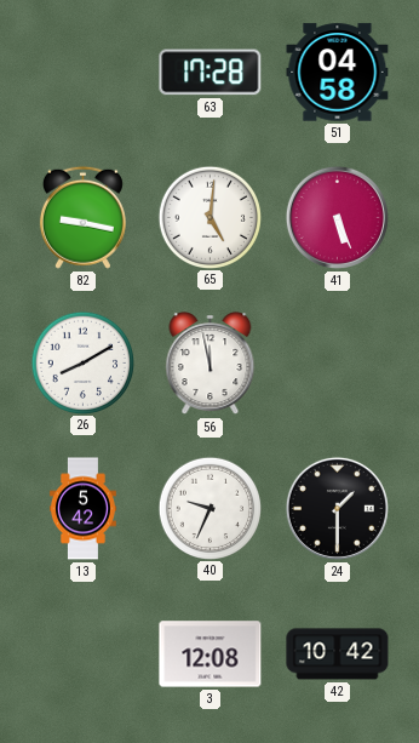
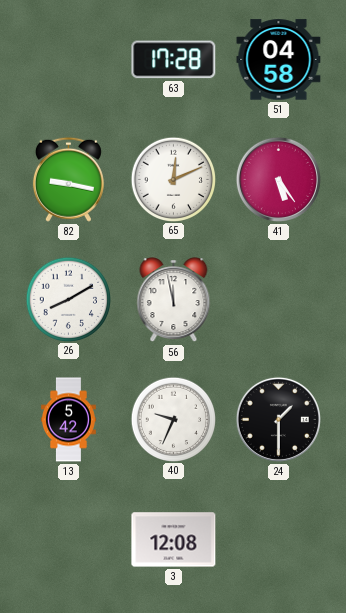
65: 5:01 -> 12:11 (173, 179)
41: 5:26 -> 5:24 (278, 179)
42: 10:42 -> none (338, 655)
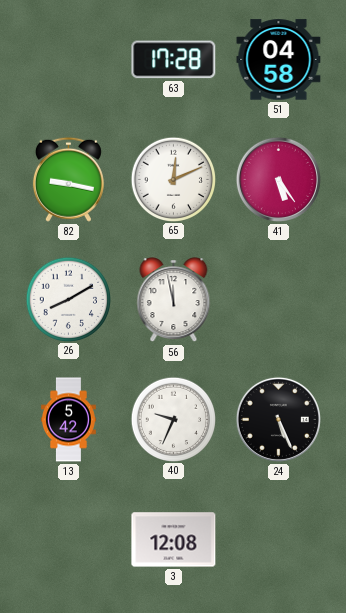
24: 1:30 -> 5:26 (278, 419)
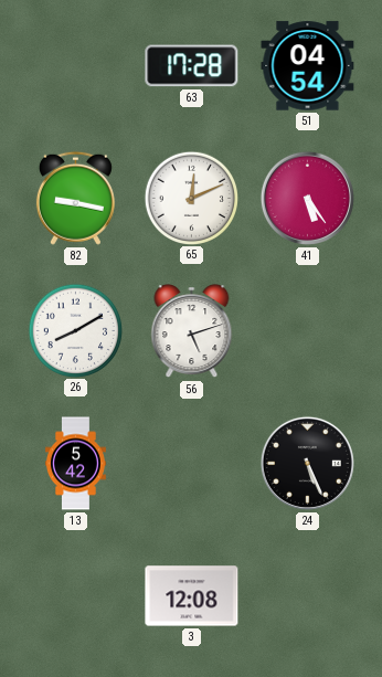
51: 04:58 -> 04:54 (308, 66)
56: 11:58 -> 5:12 (192, 331)
40: 9:34 -> none (173, 419)
